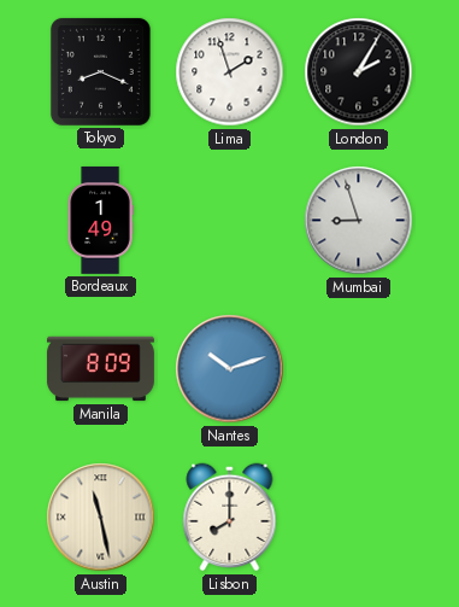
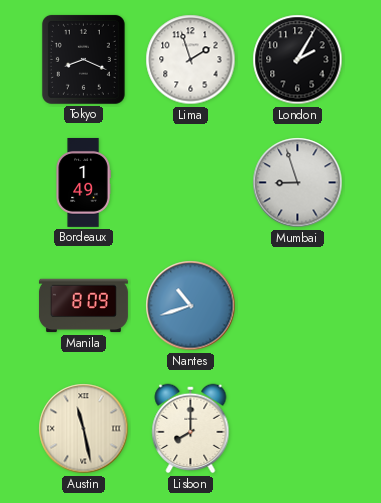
Nantes: 10:12 -> 10:42 (191, 306)
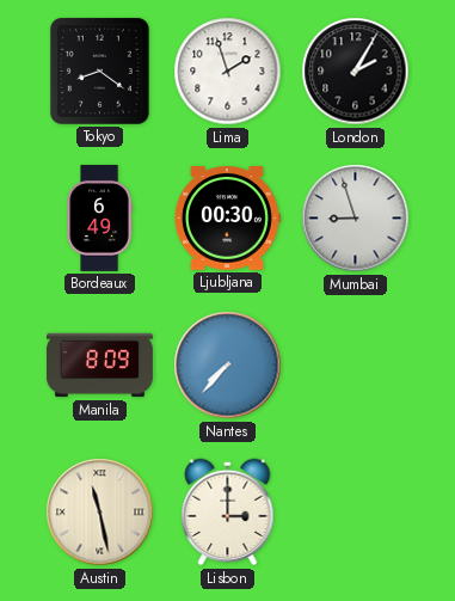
Tokyo: 8:19 -> 8:21 (99, 70)
Bordeaux: 1:49 -> 6:49 (99, 217)
Ljubljana: none -> 00:30 (227, 219)
Nantes: 10:42 -> 7:37 (228, 366)
Lisbon: 8:00 -> 3:00 (228, 513)
